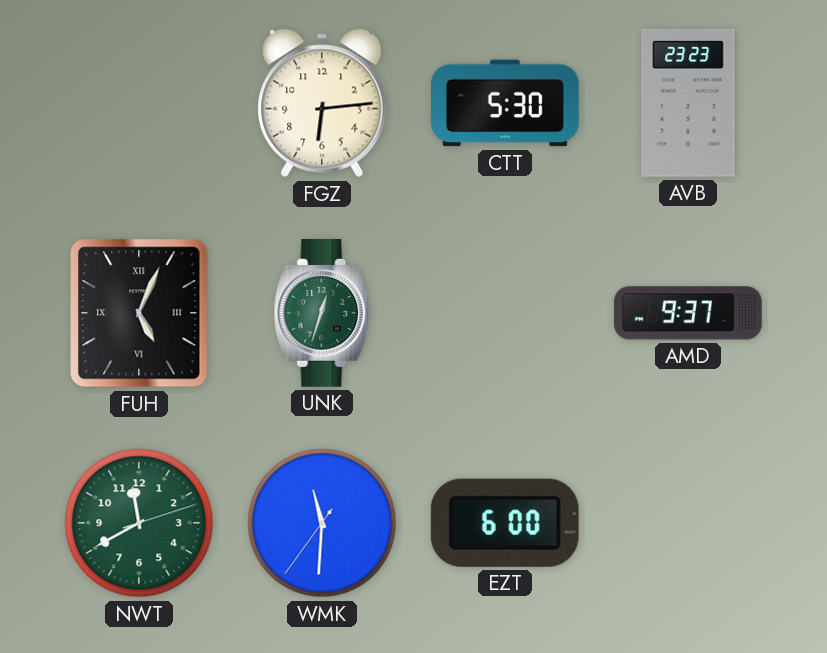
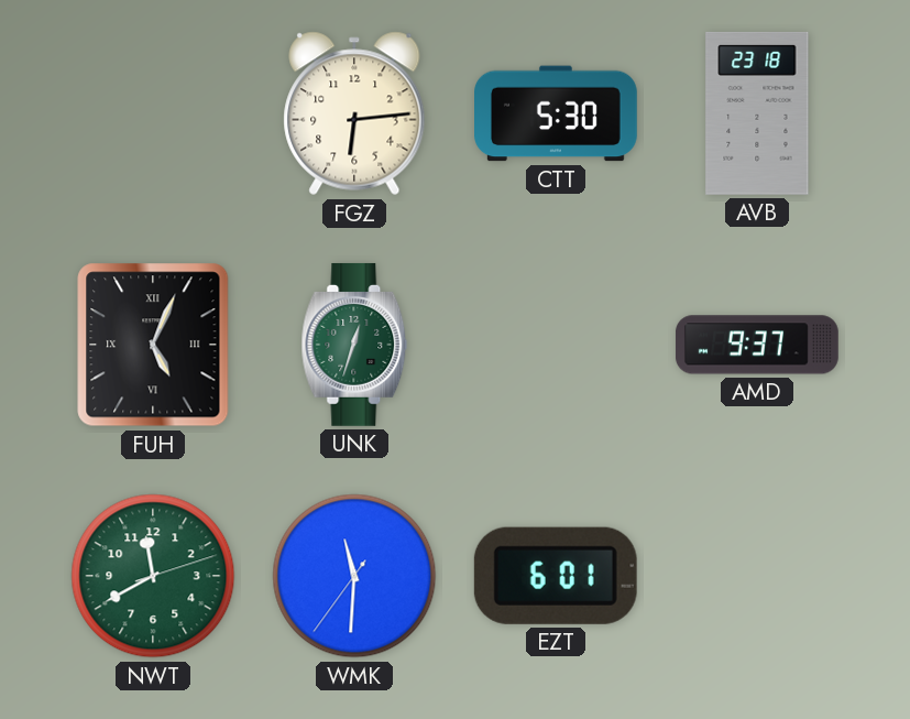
AVB: 23:23 -> 23:18 (757, 113)
EZT: 6:00 -> 6:01 (556, 576)
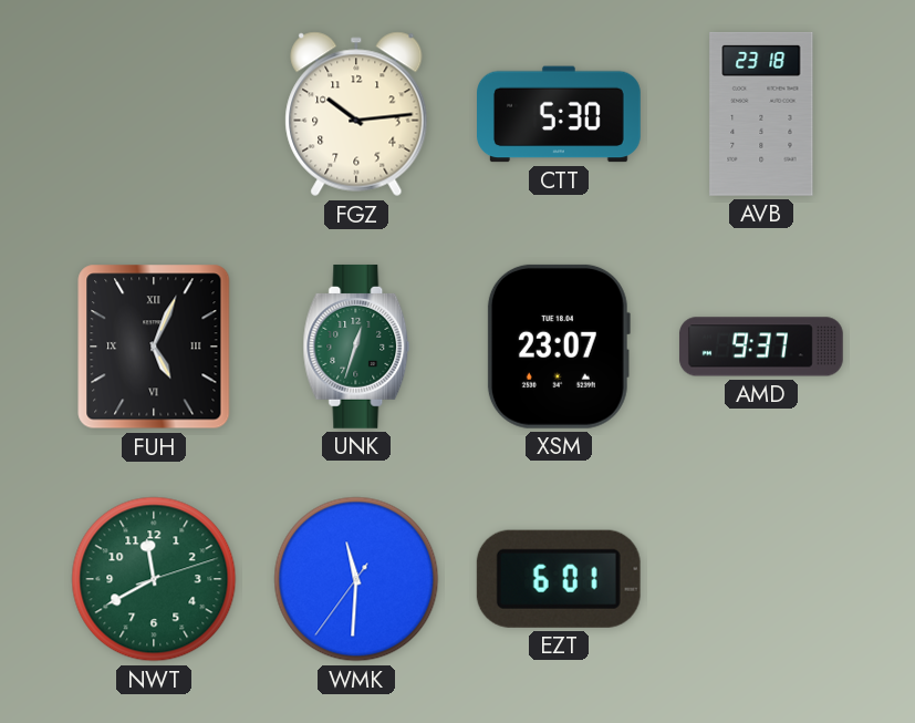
FGZ: 6:14 -> 10:14 (356, 114)
XSM: none -> 23:07 (558, 347)
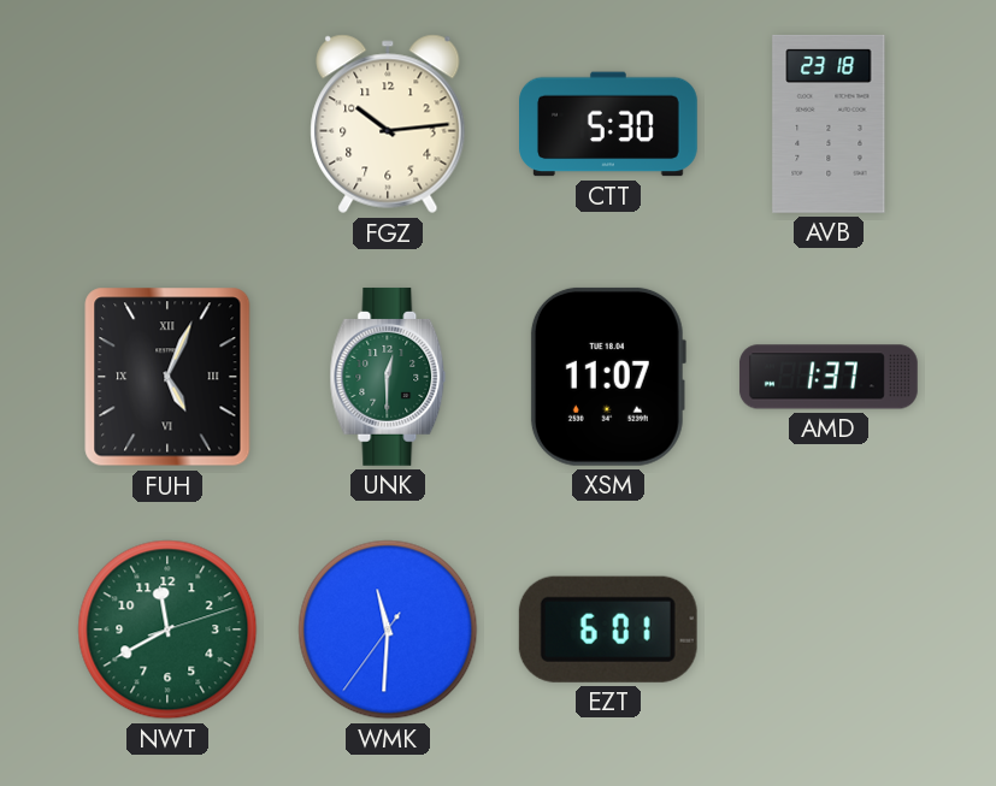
UNK: 12:33 -> 12:30 (388, 377)
XSM: 23:07 -> 11:07 (607, 377)
AMD: 9:37 -> 1:37 (829, 377)
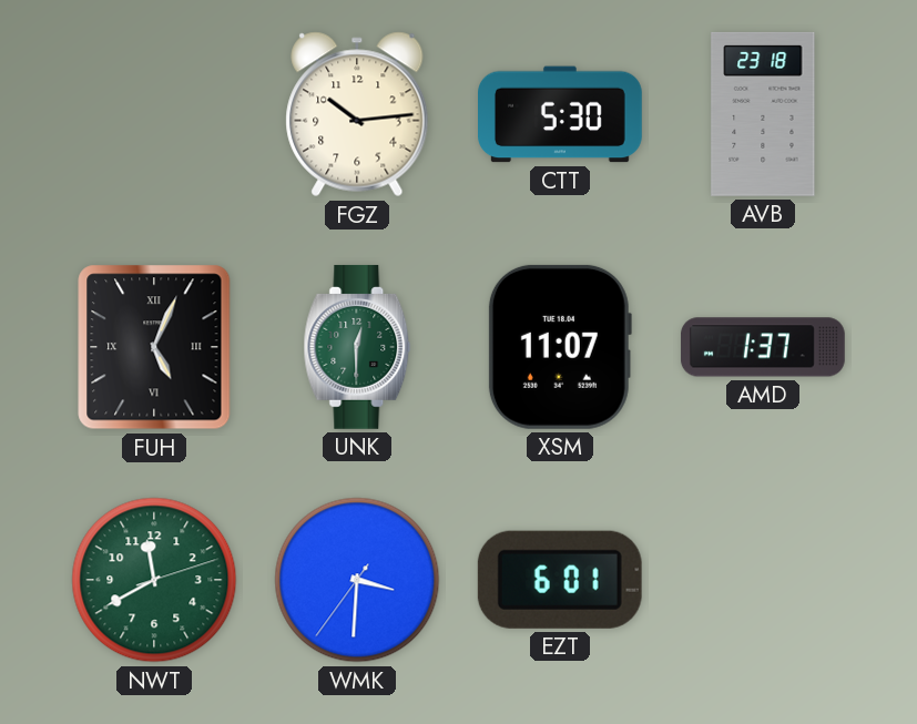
WMK: 11:30 -> 3:30 (357, 580)
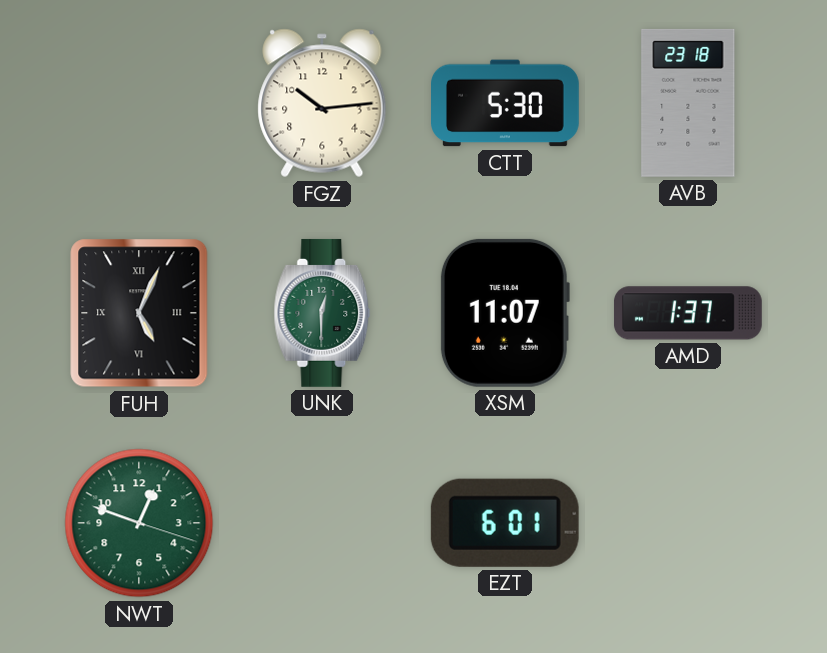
NWT: 11:40 -> 12:48 (139, 523)
WMK: 3:30 -> none (357, 580)
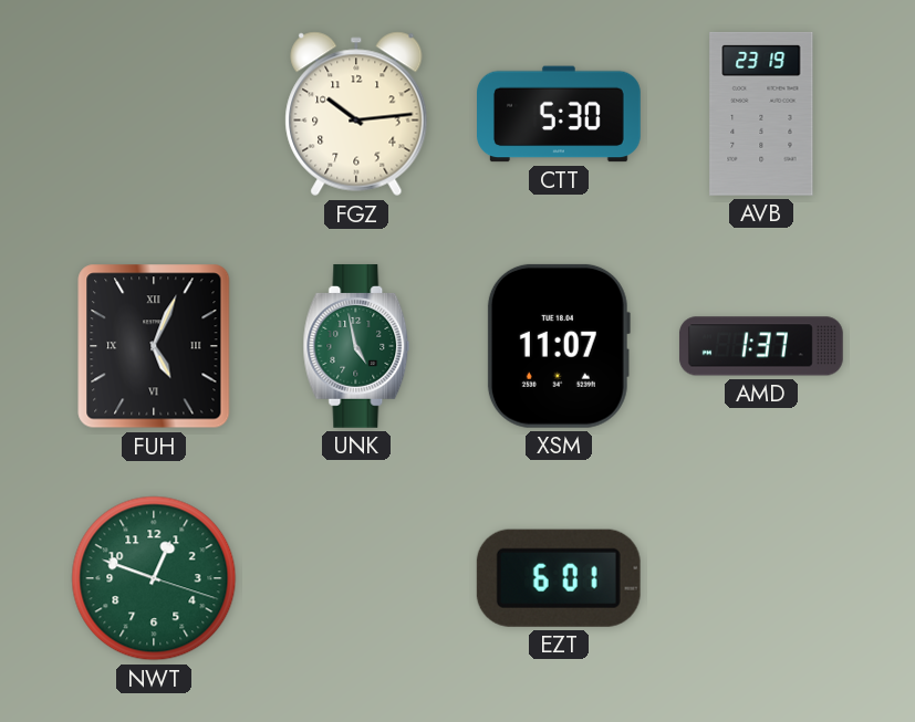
AVB: 23:18 -> 23:19 (761, 114)
UNK: 12:30 -> 4:58 (356, 346)
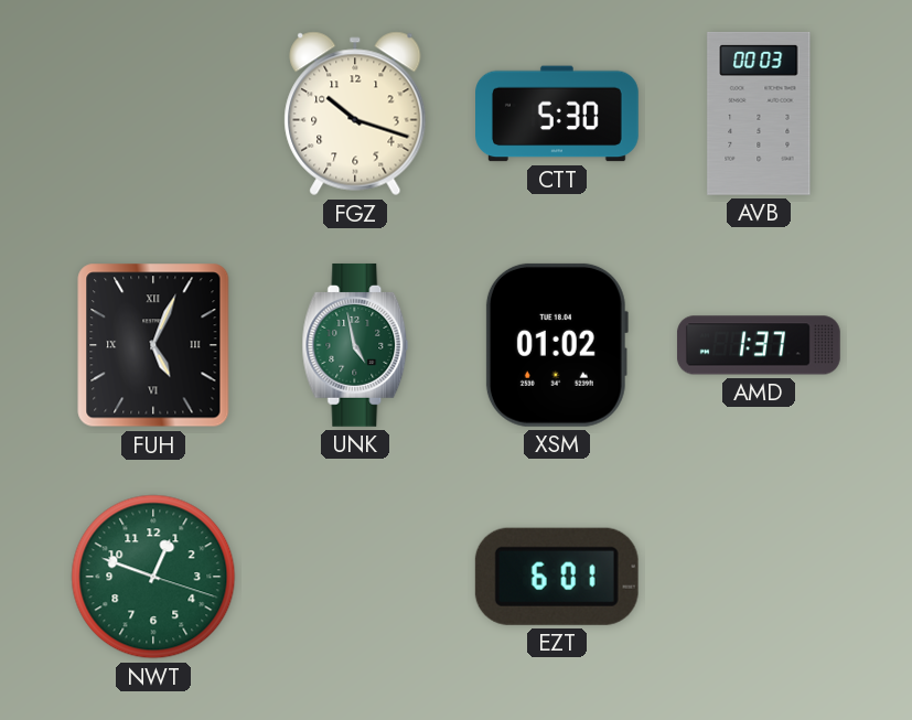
FGZ: 10:14 -> 10:18 (355, 114)
AVB: 23:19 -> 00:03 (759, 114)
XSM: 11:07 -> 01:02 (556, 345)
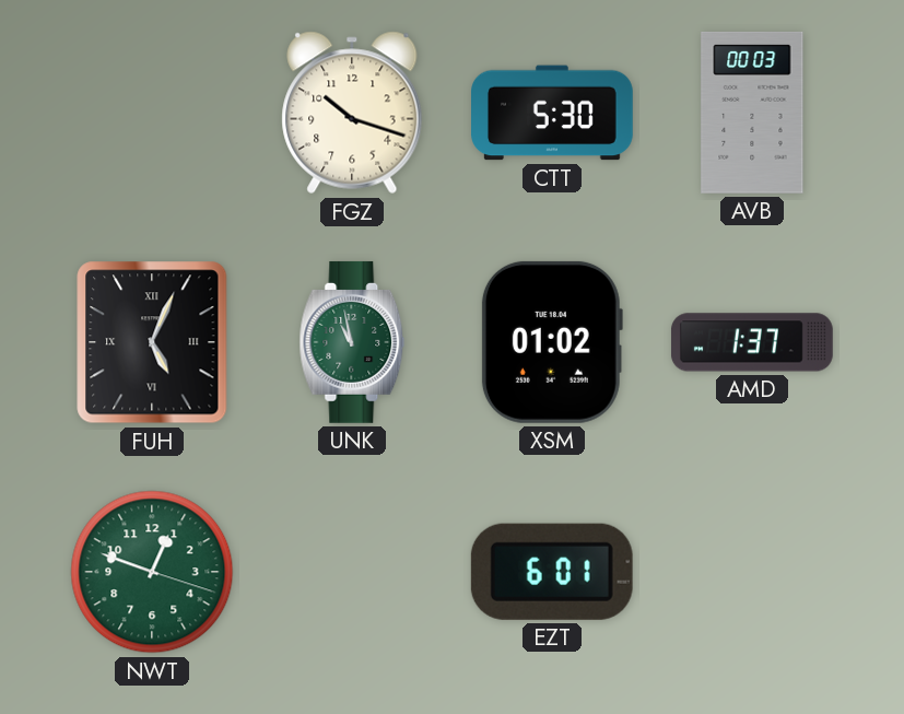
UNK: 4:58 -> 10:58 (352, 342)
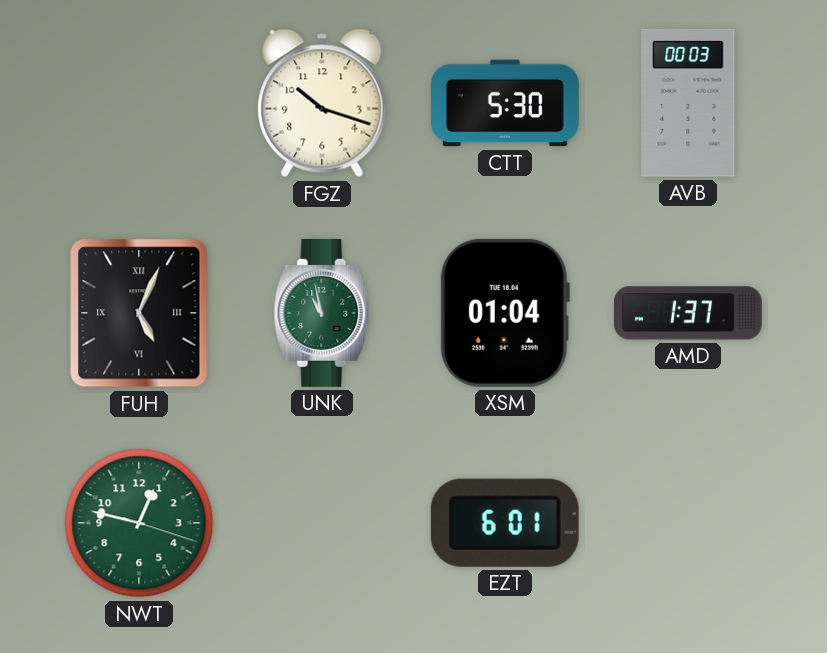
XSM: 01:02 -> 01:04 (504, 313)
NWT: 12:48 -> 12:47 (139, 523)
